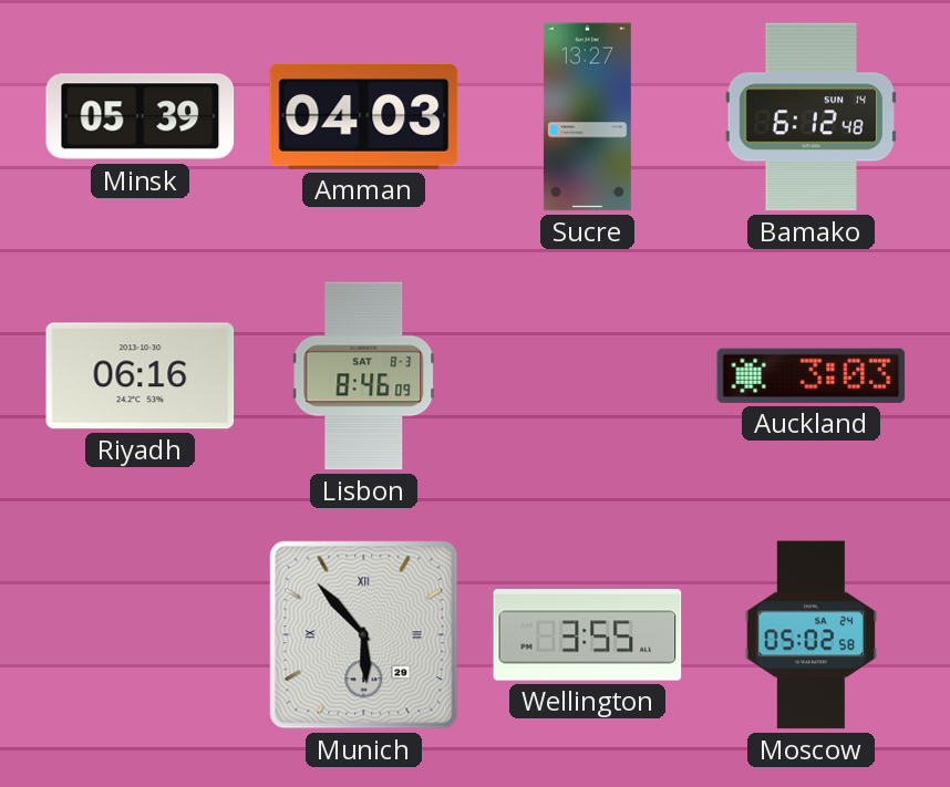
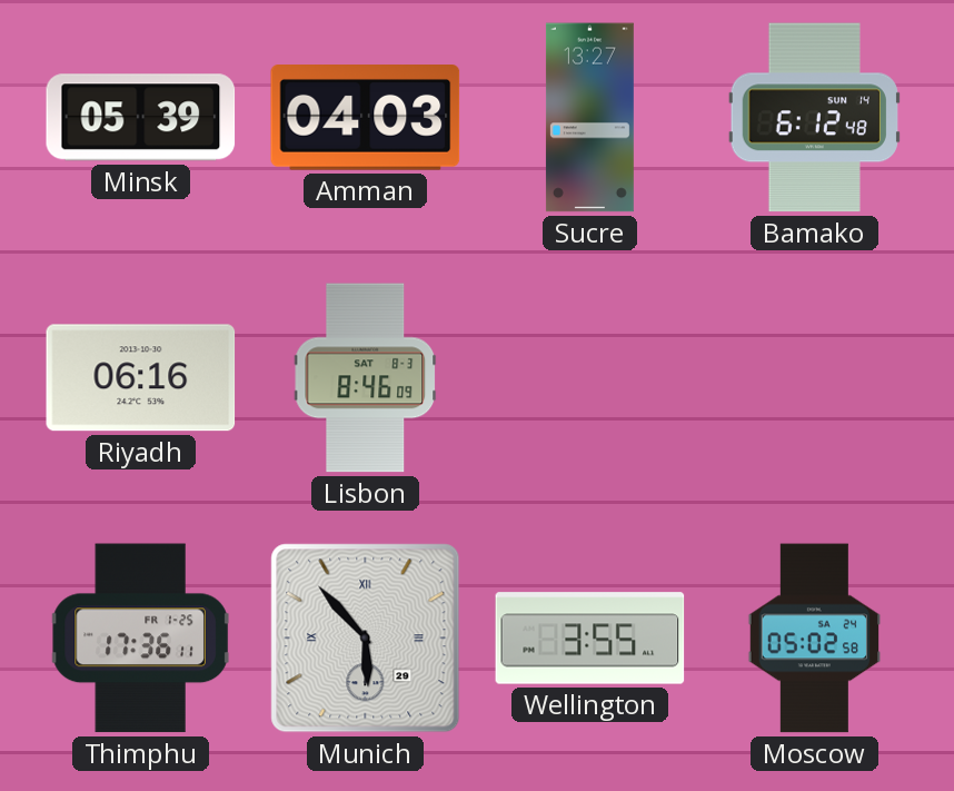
Auckland: 3:03 -> none (812, 375)
Thimphu: none -> 17:36 (140, 639)
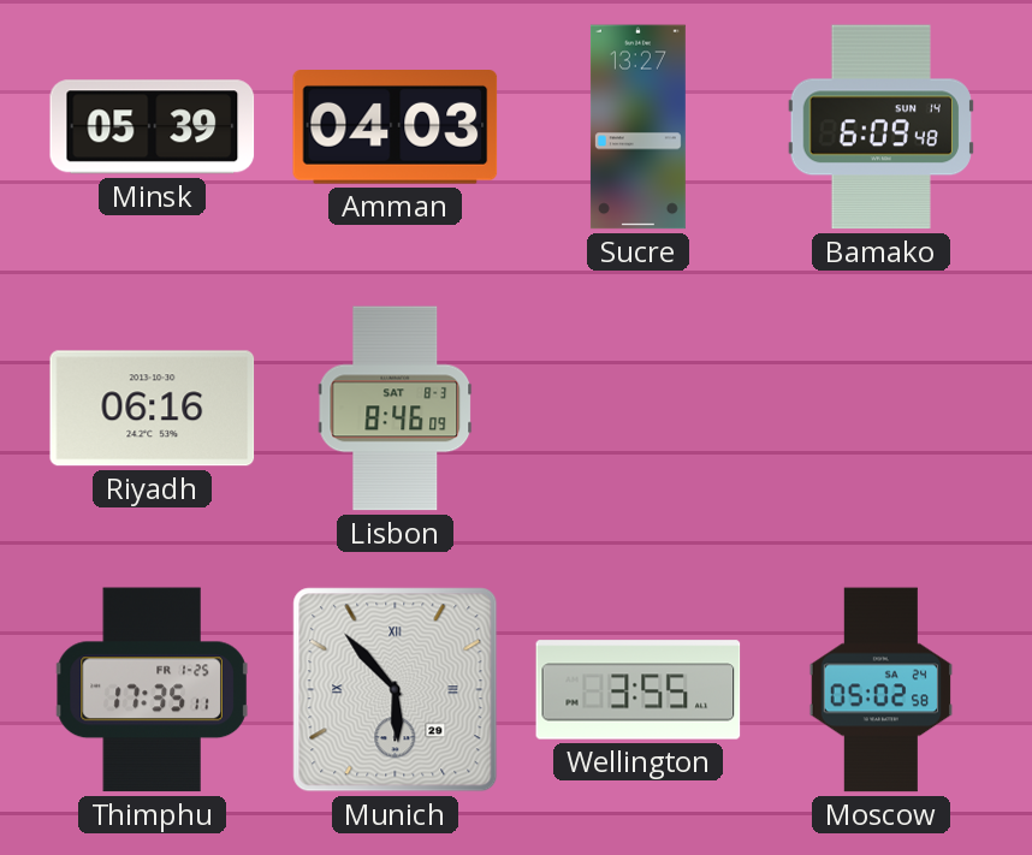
Bamako: 6:12 -> 6:09 (880, 127)
Thimphu: 17:36 -> 17:35 (152, 690)
